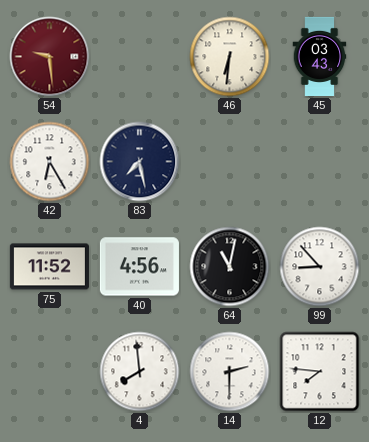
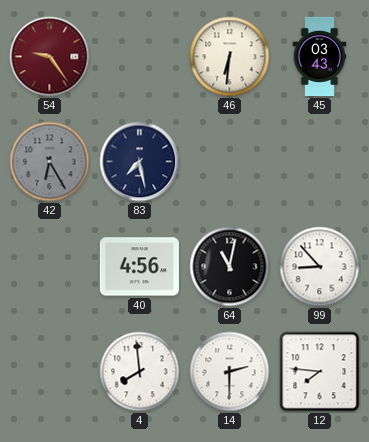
54: 9:29 -> 9:24 (50, 57)
42 dial: white -> grey (50, 162)
75: 11:52 -> none (49, 267)
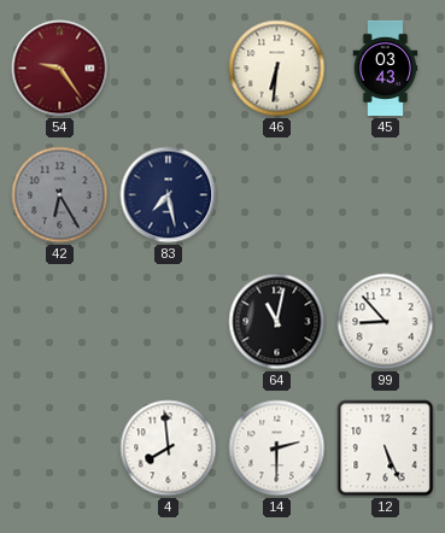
40: 4:56 -> none (139, 267)
12: 7:46 -> 5:26 (386, 449)
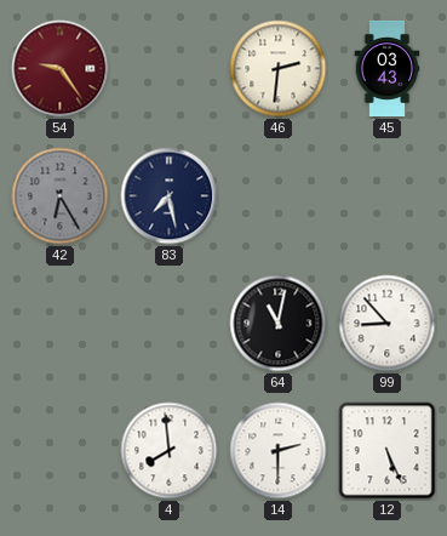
46: 6:31 -> 2:31 (279, 69)
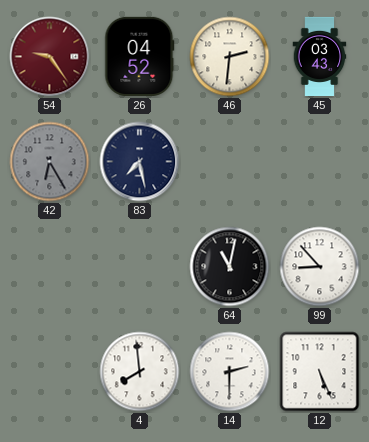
26: none -> 04:52 (140, 56)
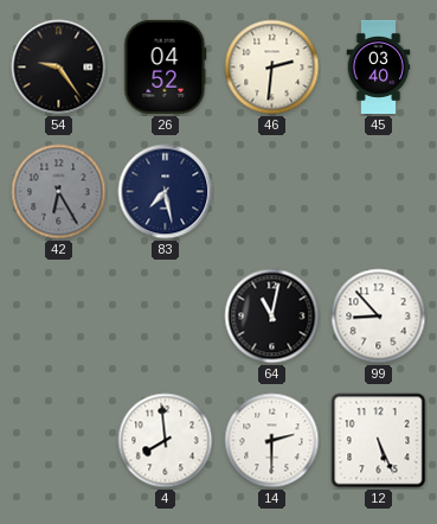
54 dial: burgundy -> black (59, 68)
45: 03:43 -> 03:40 (379, 66)
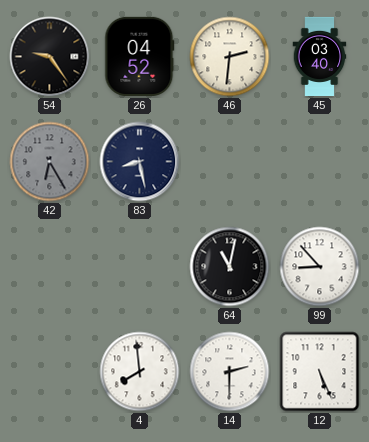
83: 7:28 -> 8:28 (140, 162)
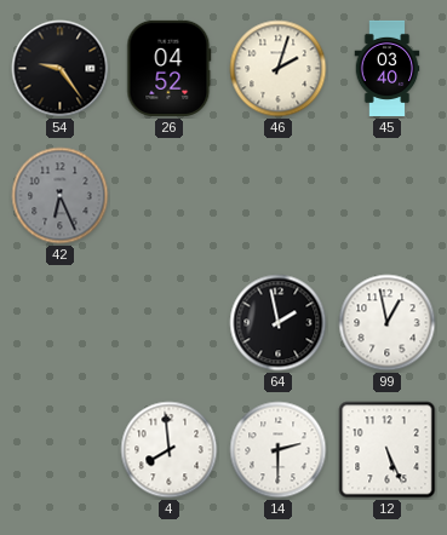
46: 2:31 -> 2:03 (279, 69)
42: 6:25 -> 6:26 (61, 196)
83: 8:28 -> none (140, 162)
64: 11:02 -> 1:58 (279, 323)
99: 8:53 -> 12:58 (388, 323)
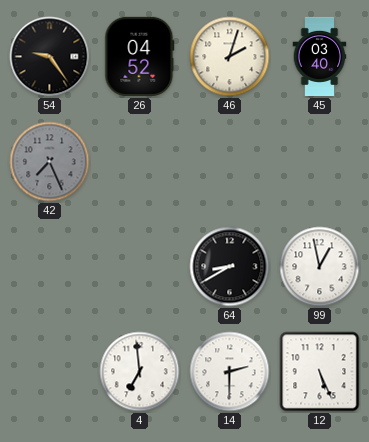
42: 6:26 -> 7:26 (50, 162)
64: 1:58 -> 8:40 (230, 267)
4: 7:59 -> 6:59 (140, 372)
